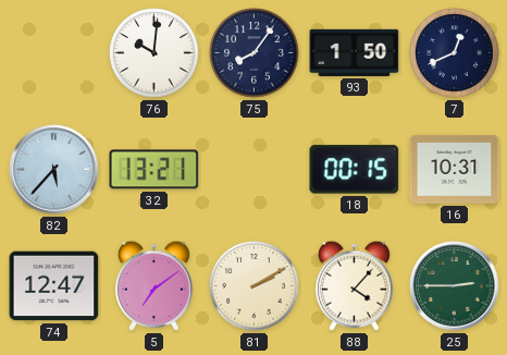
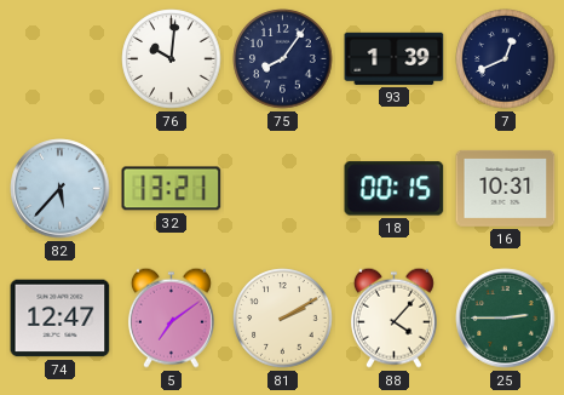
93: 1:50 -> 1:39 (395, 58)
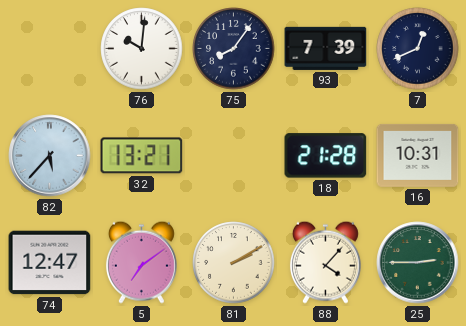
93: 1:39 -> 7:39 (326, 48)
18: 00:15 -> 21:28 (326, 156)
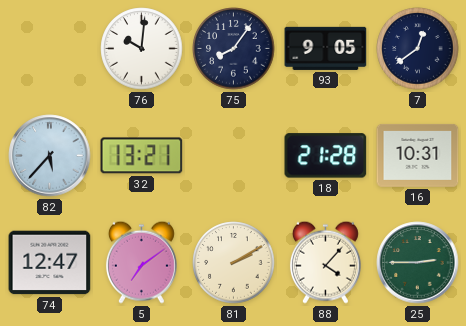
93: 7:39 -> 9:05 (326, 48)
7: 12:41 -> 12:39 (418, 49)
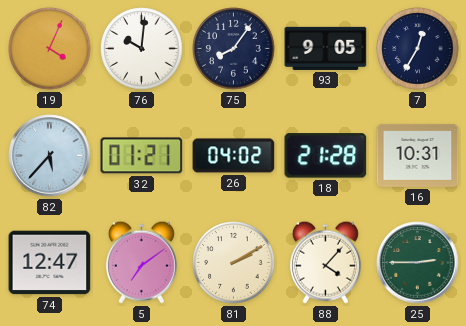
19: none -> 4:04 (50, 49)
7: 12:39 -> 12:35 (418, 49)
32: 13:21 -> 01:21 (142, 156)
26: none -> 04:02 (234, 156)
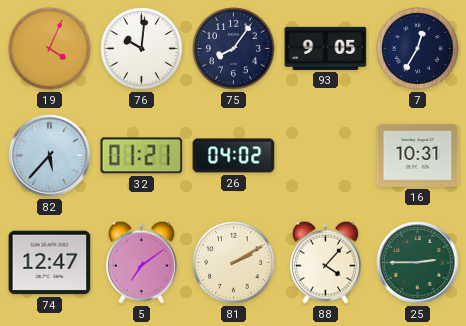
18: 21:28 -> none (326, 156)
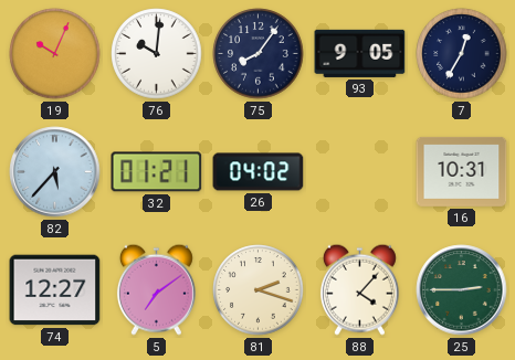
19: 4:04 -> 10:04 (55, 54)
74: 12:47 -> 12:27 (55, 290)
81: 2:10 -> 2:18 (259, 290)
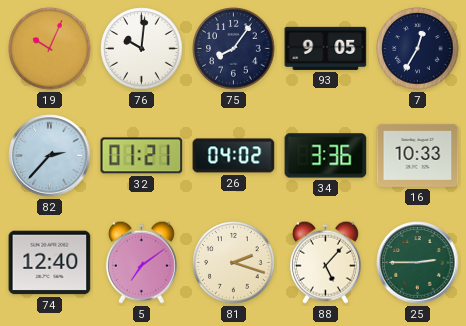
82: 5:37 -> 2:37 (50, 156)
34: none -> 3:36 (326, 156)
16: 10:31 -> 10:33 (418, 155)
74: 12:27 -> 12:40 (50, 263)
88: 4:07 -> 5:07 (325, 262)
